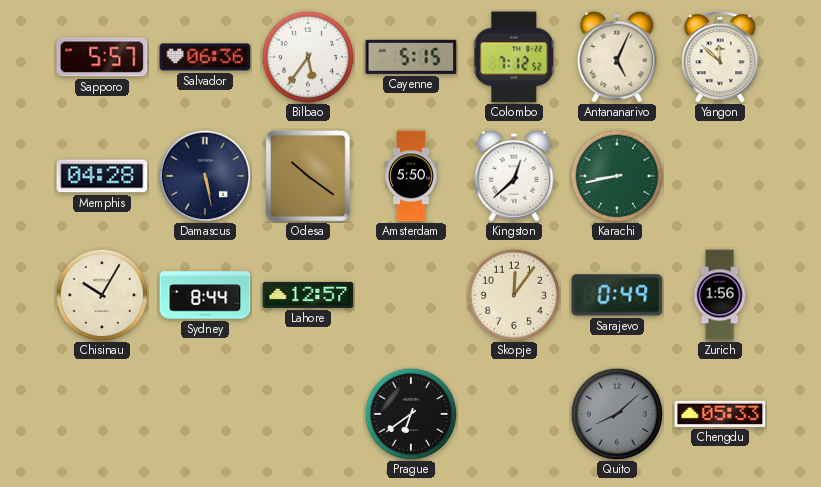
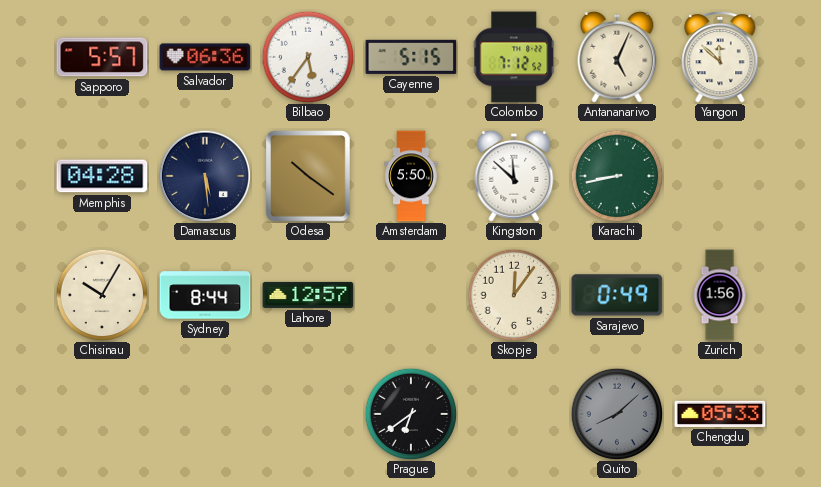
Damascus: 5:28 -> 5:29 (205, 176)
Kingston: 12:38 -> 11:52 (514, 176)
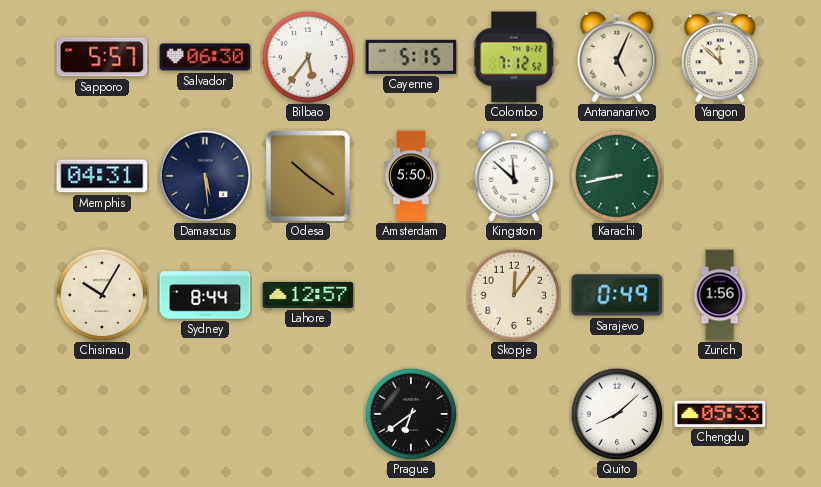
Salvador: 06:36 -> 06:30 (205, 57)
Memphis: 04:28 -> 04:31 (102, 176)
Quito dial: grey -> white (617, 414)
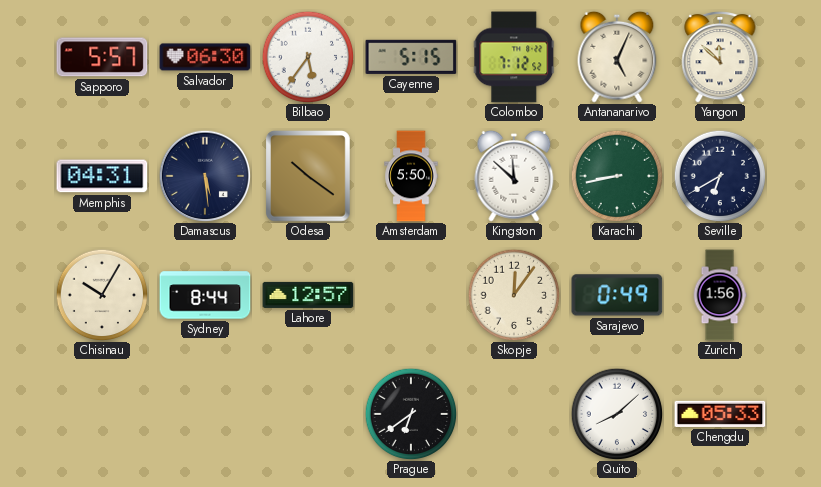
Seville: none -> 6:40 (720, 176)
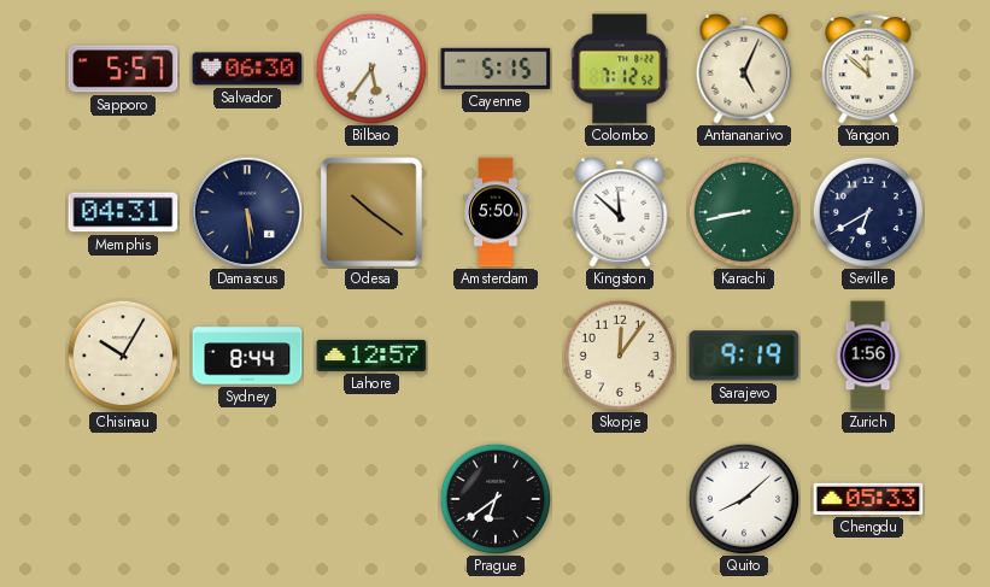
Sarajevo: 0:49 -> 9:19 (744, 356)
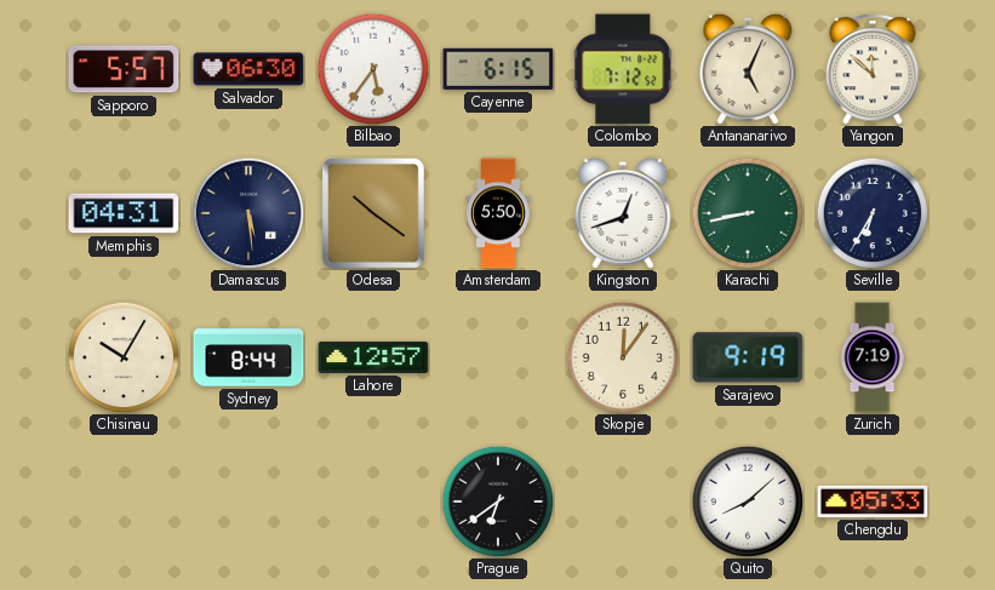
Cayenne: 5:15 -> 6:15 (498, 69)
Kingston: 11:52 -> 12:42 (623, 213)
Seville: 6:40 -> 6:35 (873, 213)
Zurich: 1:56 -> 7:19 (873, 357)
